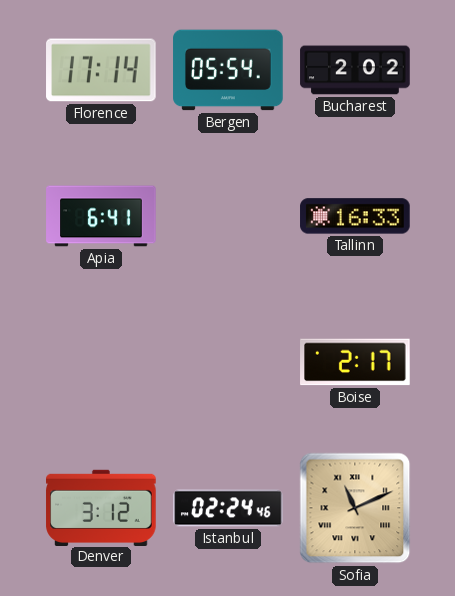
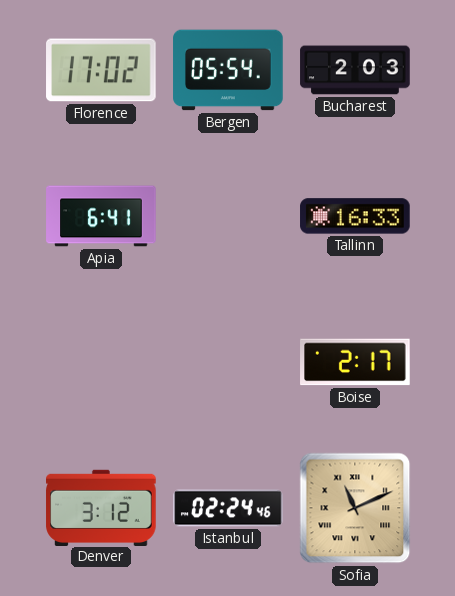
Florence: 17:14 -> 17:02 (101, 70)
Bucharest: 2:02 -> 2:03 (355, 70)
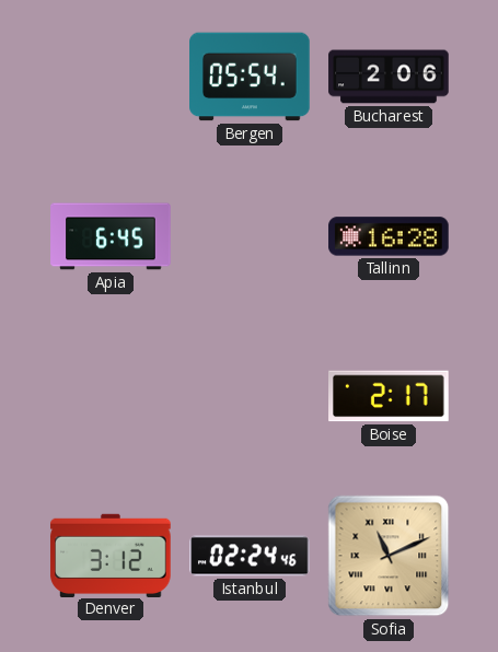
Florence: 17:02 -> none (101, 70)
Bucharest: 2:03 -> 2:06 (389, 77)
Apia: 6:41 -> 6:45 (111, 236)
Tallinn: 16:33 -> 16:28 (389, 236)
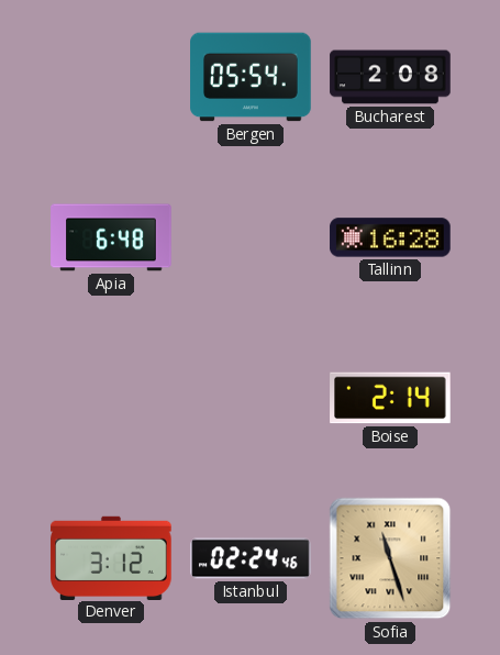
Bucharest: 2:06 -> 2:08 (390, 77)
Apia: 6:45 -> 6:48 (111, 237)
Boise: 2:17 -> 2:14 (390, 398)
Sofia: 11:11 -> 11:27 (390, 558)
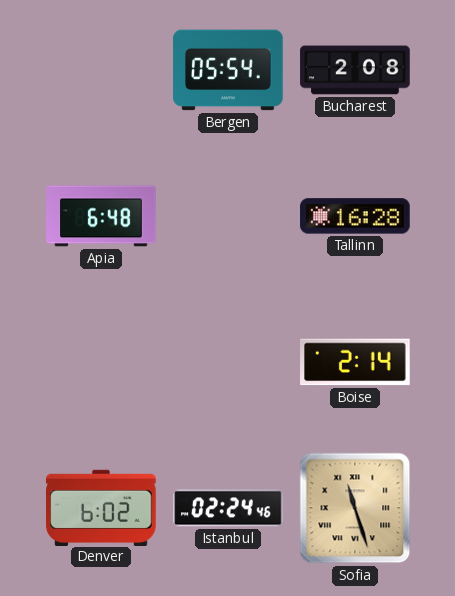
Denver: 3:12 -> 6:02 (101, 507)
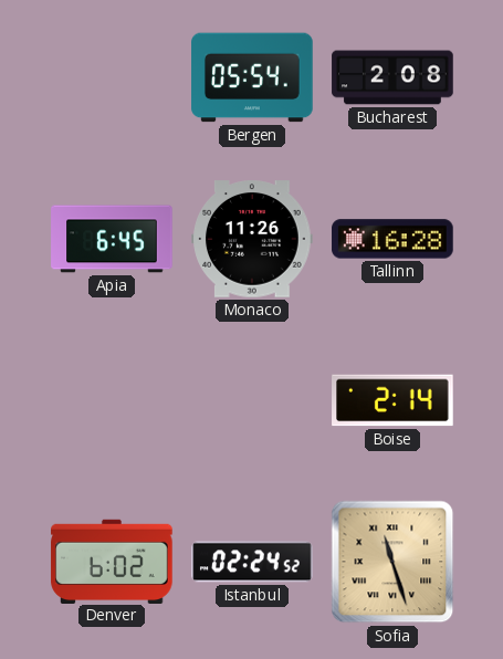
Apia: 6:48 -> 6:45 (112, 239)
Monaco: none -> 11:26 (252, 239)
Istanbul: 02:24:46 -> 02:24:52 (252, 562)
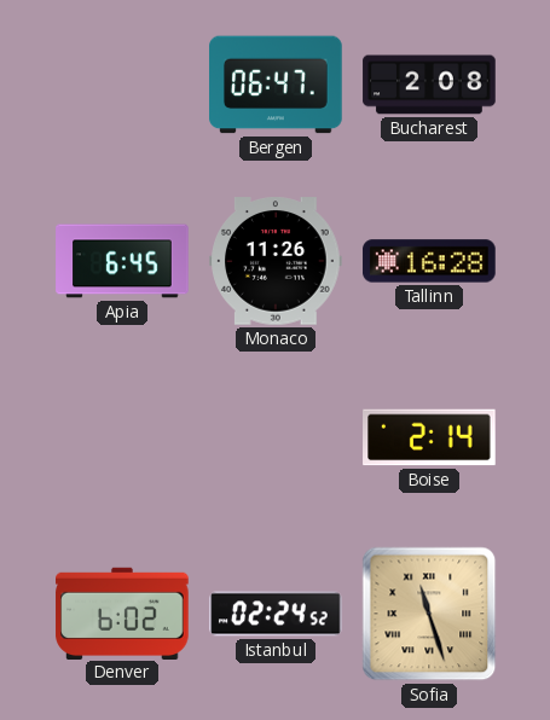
Bergen: 05:54 -> 06:47 (276, 85)
